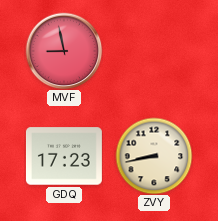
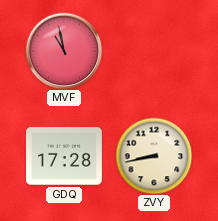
MVF: 8:58 -> 10:58 (64, 51)
GDQ: 17:23 -> 17:28 (64, 156)
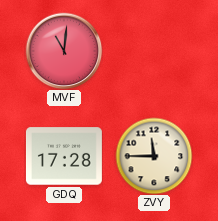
MVF: 10:58 -> 11:01 (64, 51)
ZVY: 8:43 -> 11:45 (154, 156)
